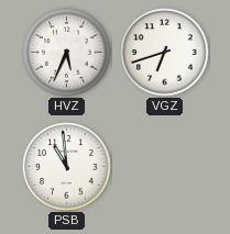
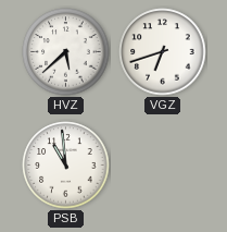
HVZ: 5:34 -> 5:38 (66, 52)
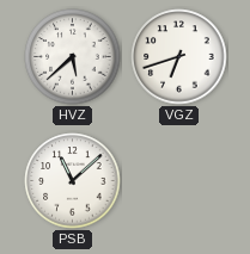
PSB: 10:59 -> 11:08 (73, 181)
